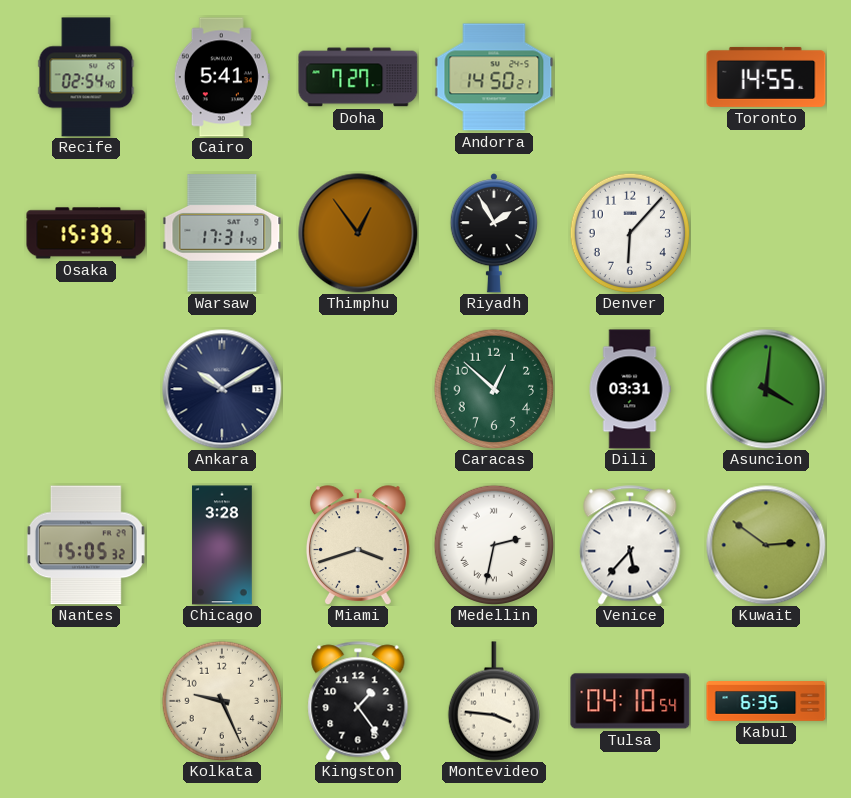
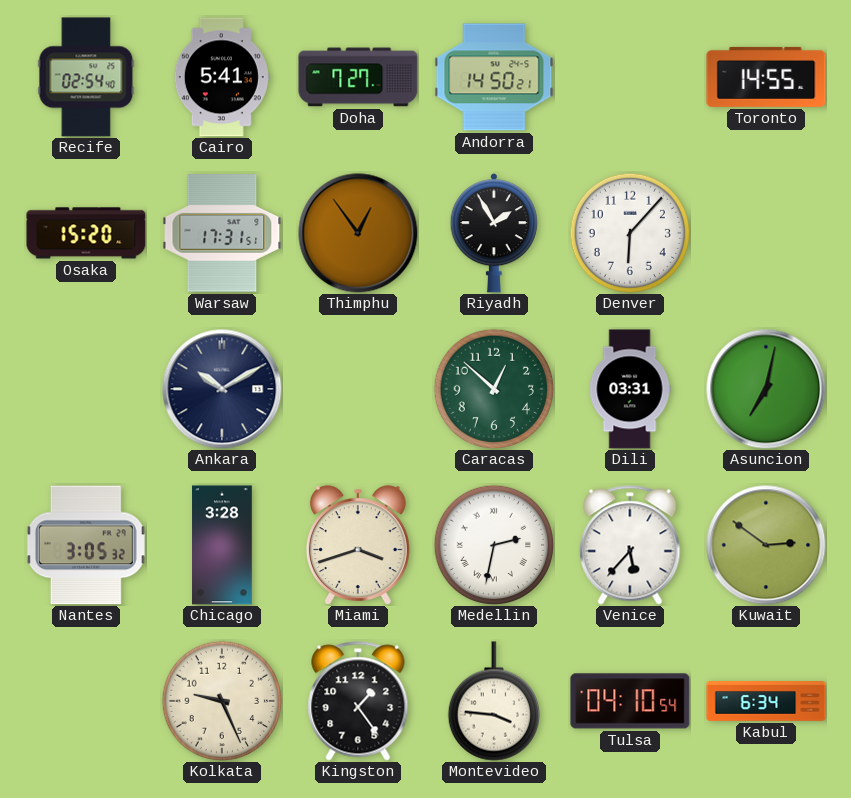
Osaka: 15:39 -> 15:20 (86, 233)
Warsaw: 17:31:49 -> 17:31:51 (222, 233)
Asuncion: 4:01 -> 7:02 (766, 389)
Nantes: 15:05 -> 3:05 (86, 545)
Kabul: 6:35 -> 6:34 (766, 701)
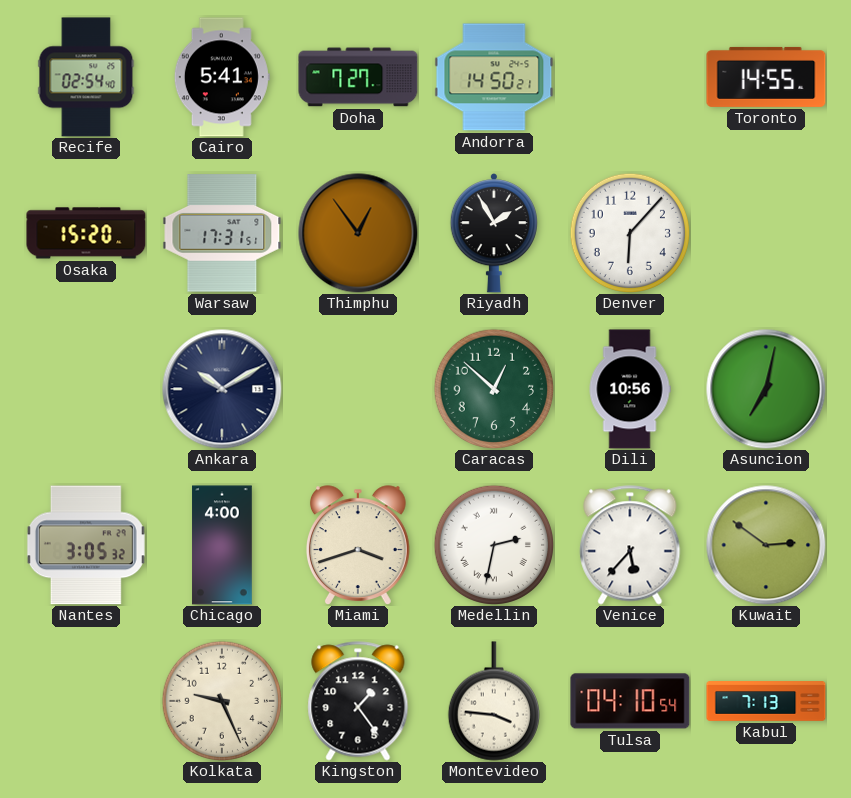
Dili: 03:31 -> 10:56 (630, 389)
Chicago: 3:28 -> 4:00 (222, 545)
Kabul: 6:34 -> 7:13 (766, 701)
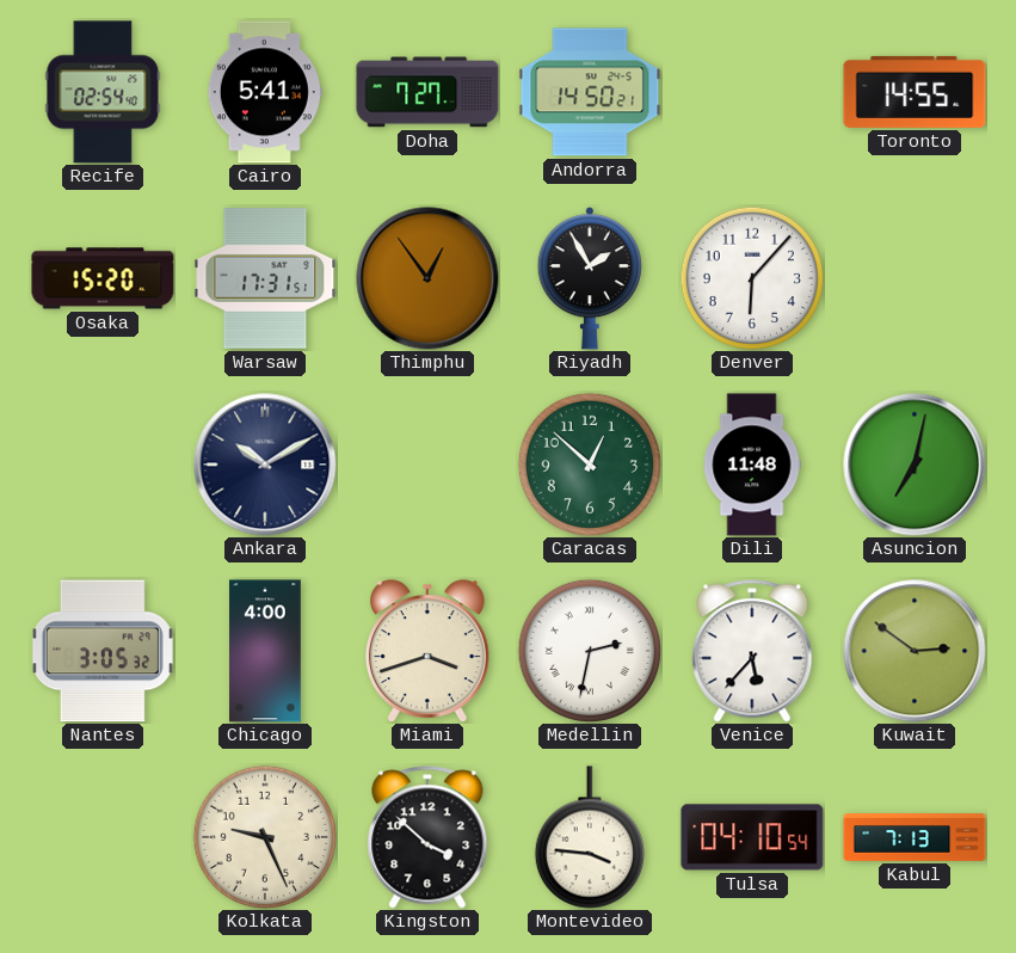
Dili: 10:56 -> 11:48 (752, 465)
Kingston: 1:24 -> 3:52 (427, 837)
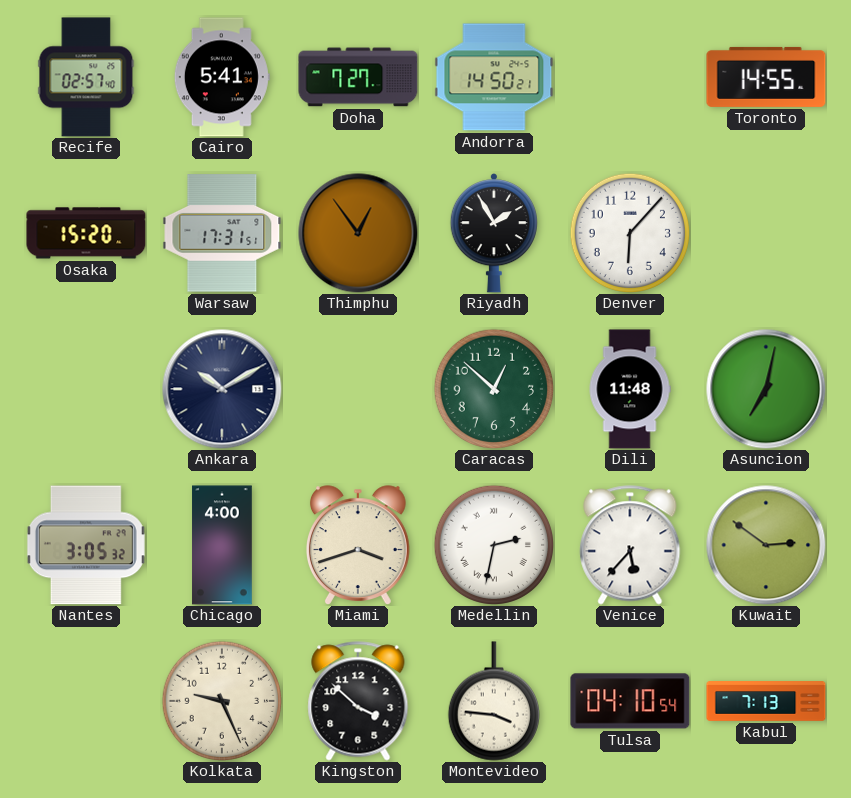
Recife: 02:54 -> 02:57 (86, 77)
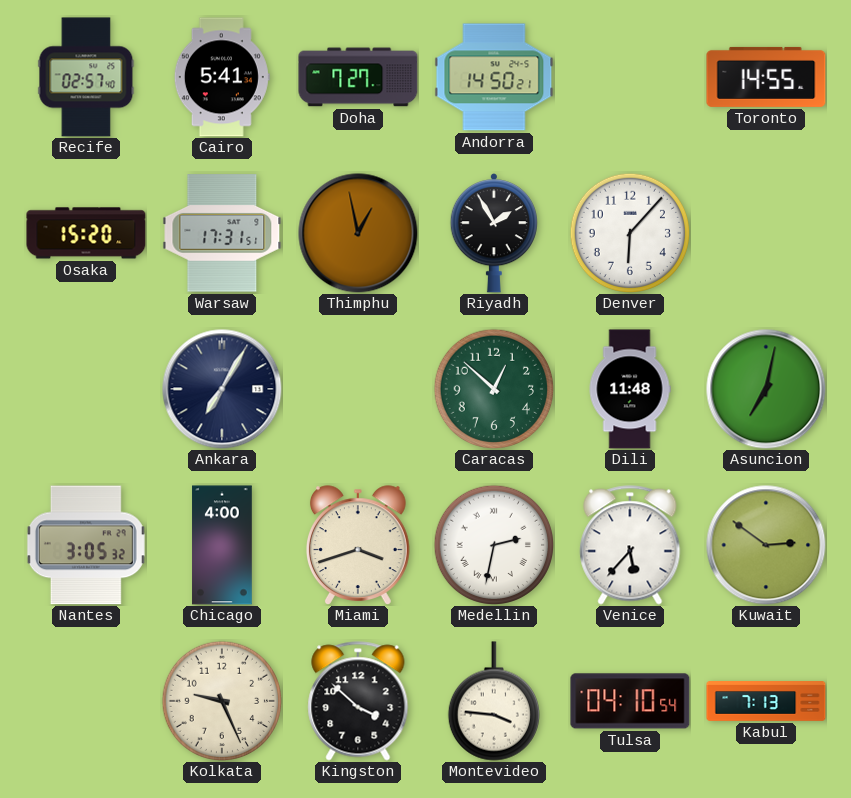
Thimphu: 12:54 -> 12:58 (358, 233)
Ankara: 10:10 -> 7:05 (222, 389)
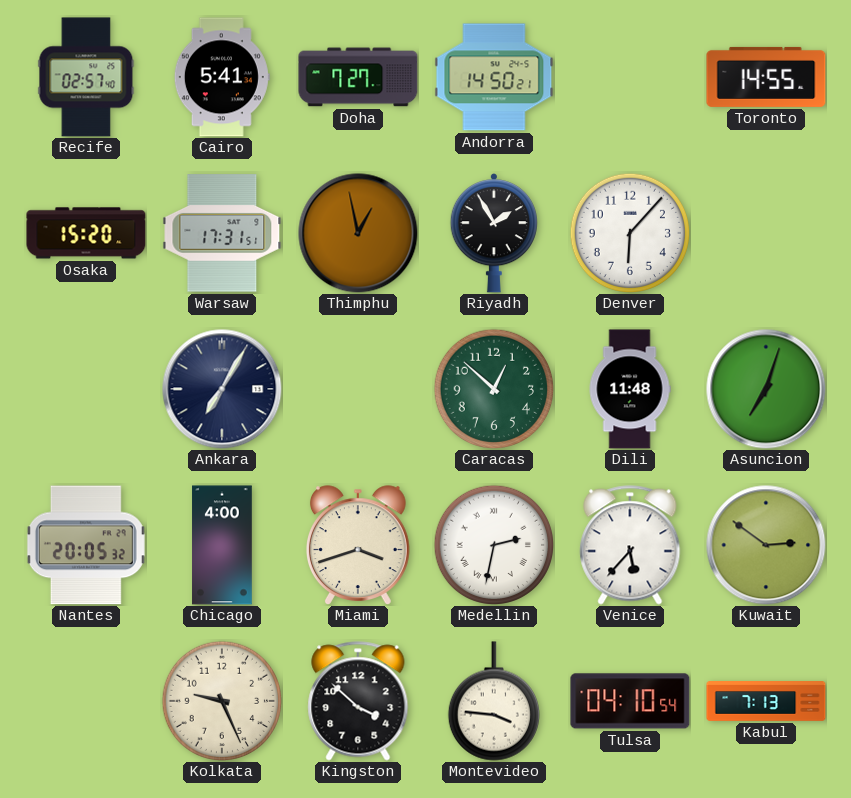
Asuncion: 7:02 -> 7:03 (766, 389)
Nantes: 3:05 -> 20:05 (86, 545)
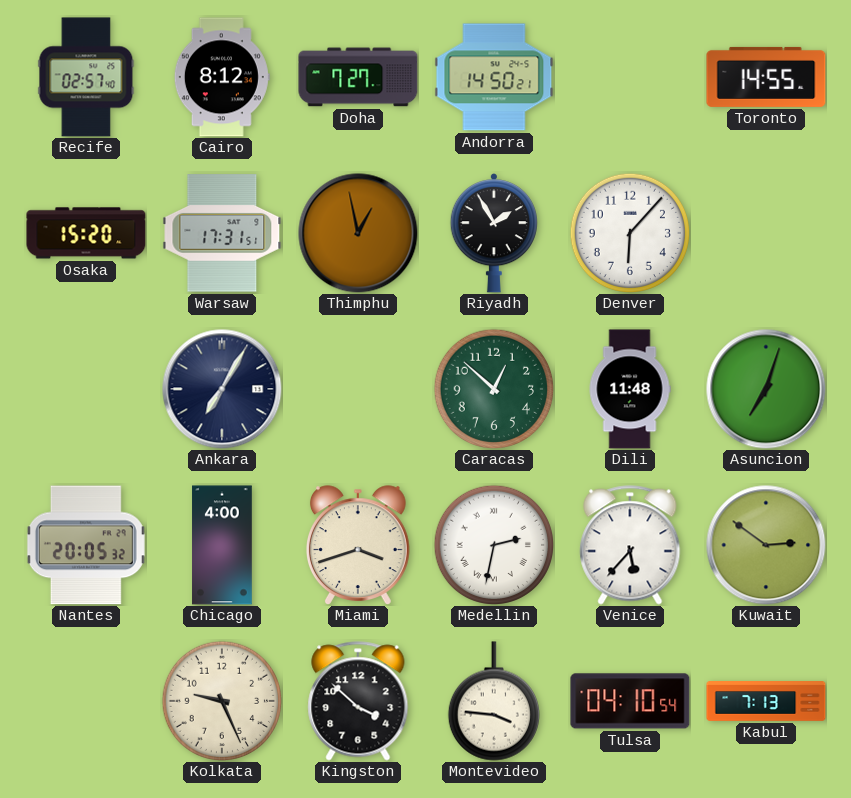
Cairo: 5:41 -> 8:12 (222, 77)
